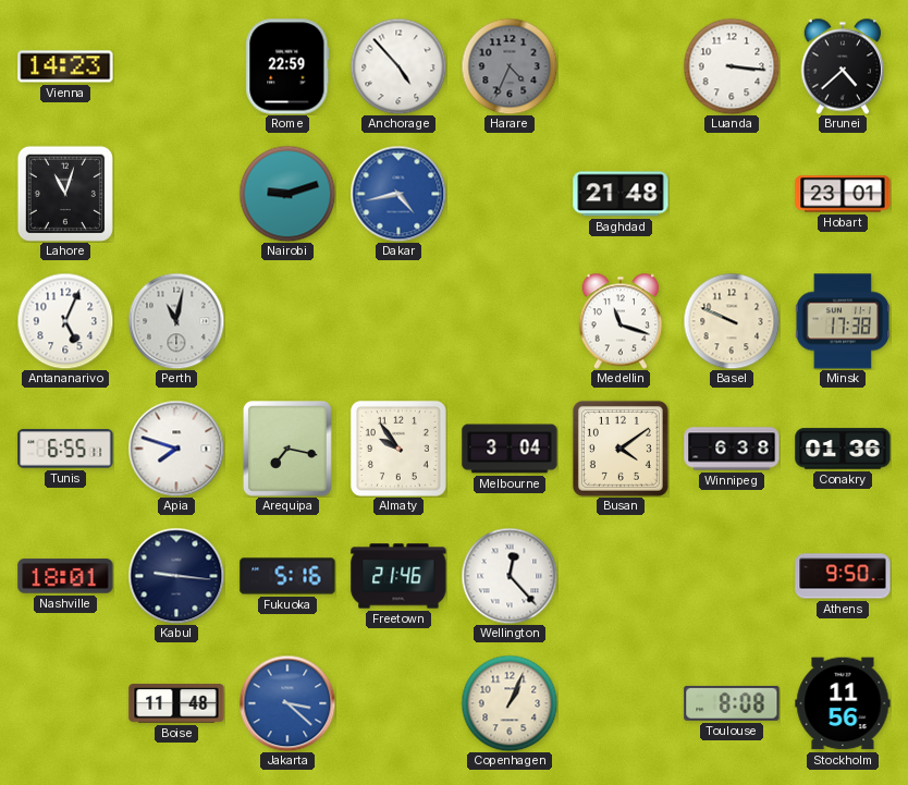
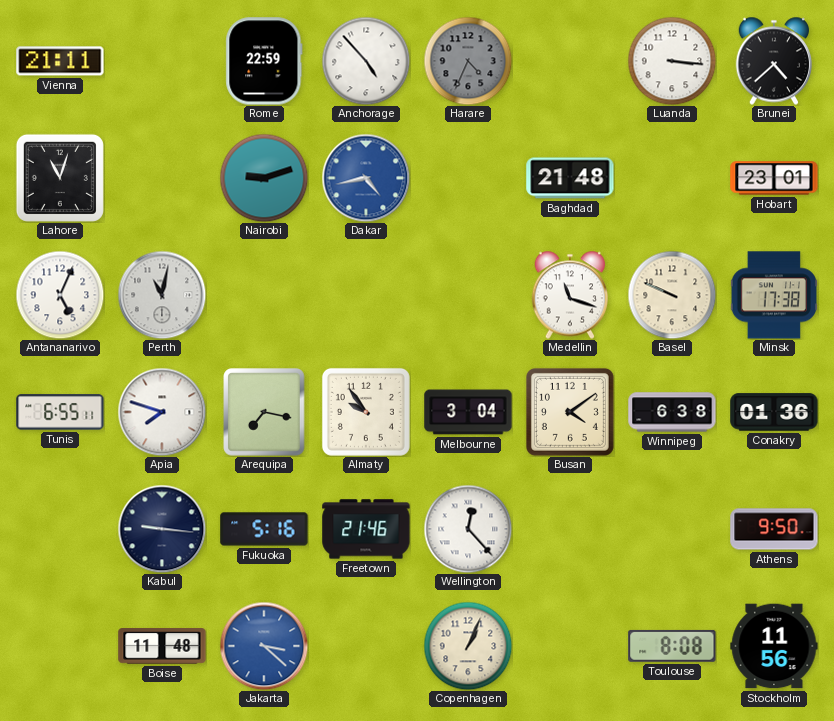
Vienna: 14:23 -> 21:11 (60, 61)
Nashville: 18:01 -> none (65, 576)
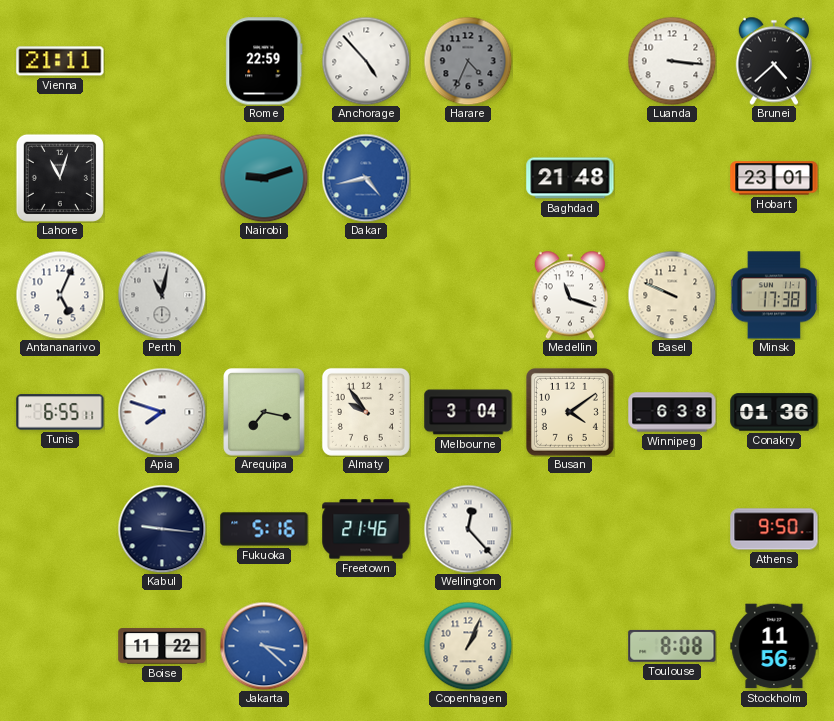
Boise: 11:48 -> 11:22 (162, 646)
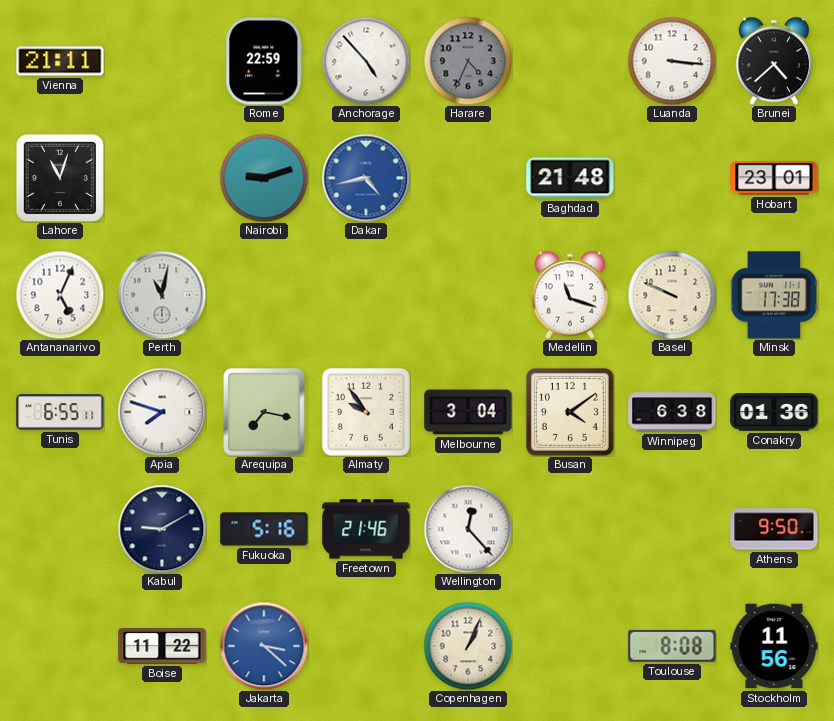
Kabul: 9:16 -> 9:10 (162, 529)
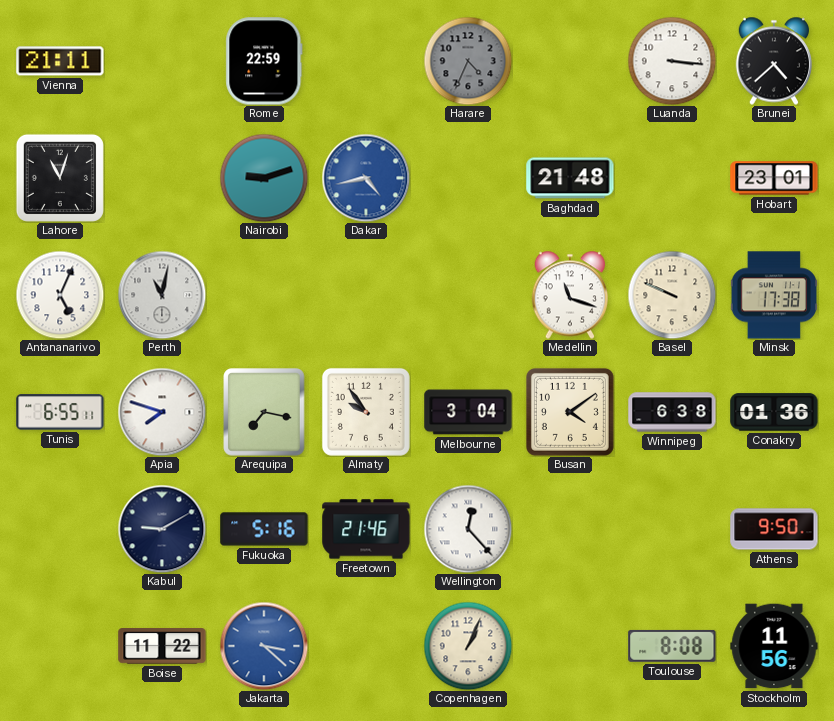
Anchorage: 4:53 -> none (366, 61)
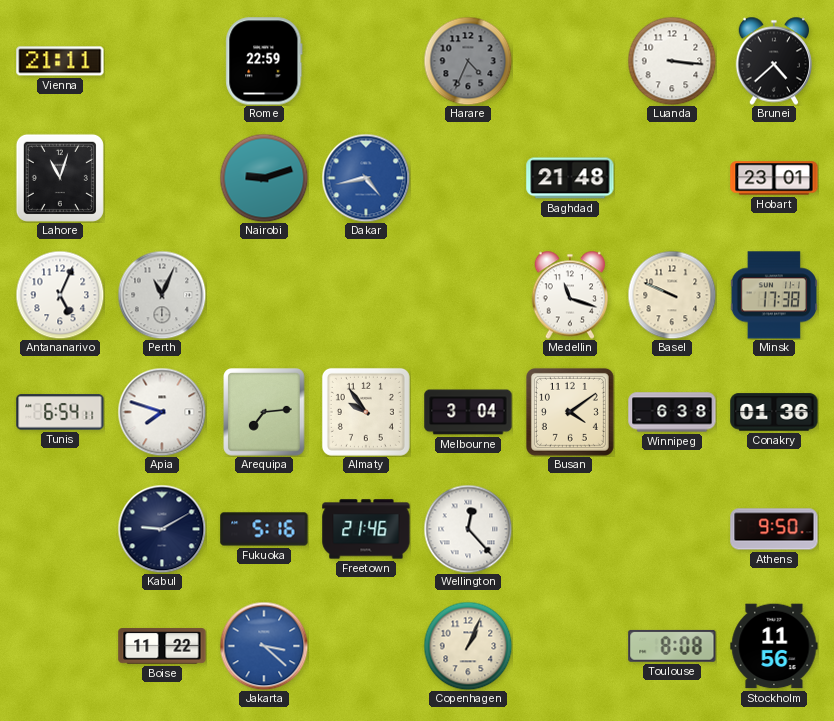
Perth: 11:02 -> 11:04 (162, 295)
Tunis: 6:55 -> 6:54 (60, 412)
Arequipa: 7:17 -> 7:14 (264, 412)
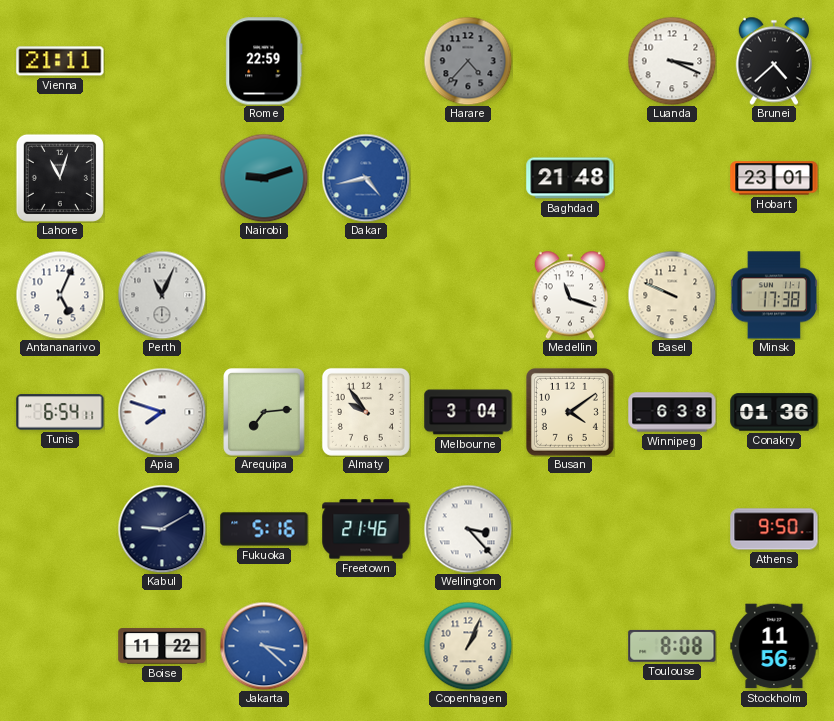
Harare: 4:34 -> 4:37 (468, 61)
Luanda: 3:16 -> 3:19 (672, 61)
Wellington: 12:23 -> 3:23 (468, 529)
